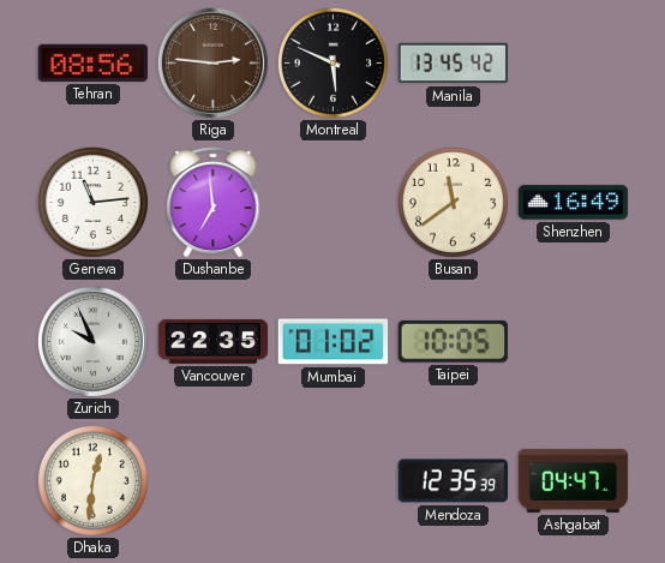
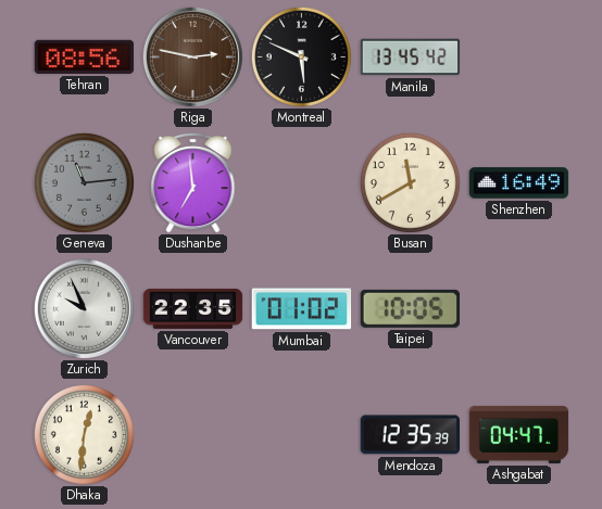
Riga: 2:46 -> 2:47 (192, 56)
Geneva dial: white -> grey (84, 182)
Busan: 11:39 -> 11:40 (410, 182)
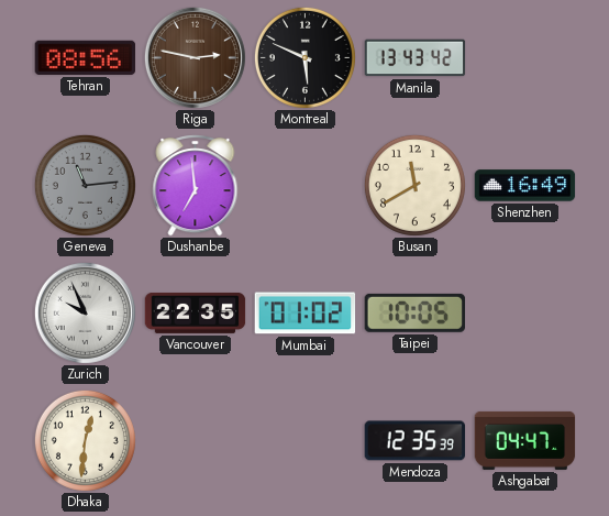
Manila: 13:45 -> 13:43 (416, 58)
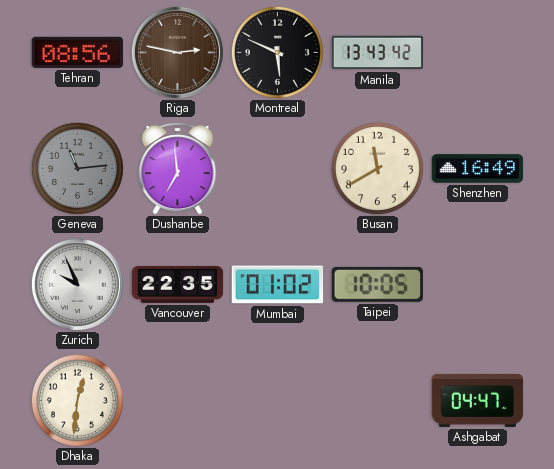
Mendoza: 12:35 -> none (416, 441)
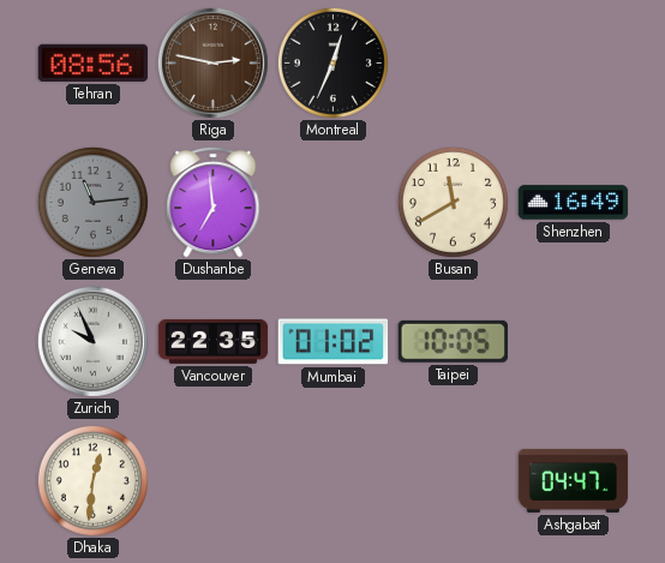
Montreal: 5:49 -> 12:34 (332, 62)
Manila: 13:43 -> none (378, 53)
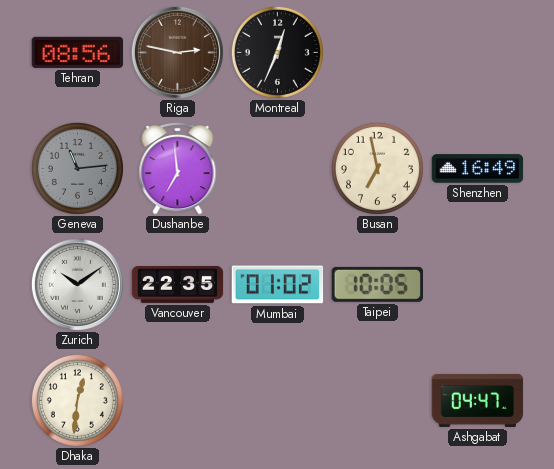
Busan: 11:40 -> 6:58 (377, 168)
Zurich: 9:56 -> 10:09 (77, 284)
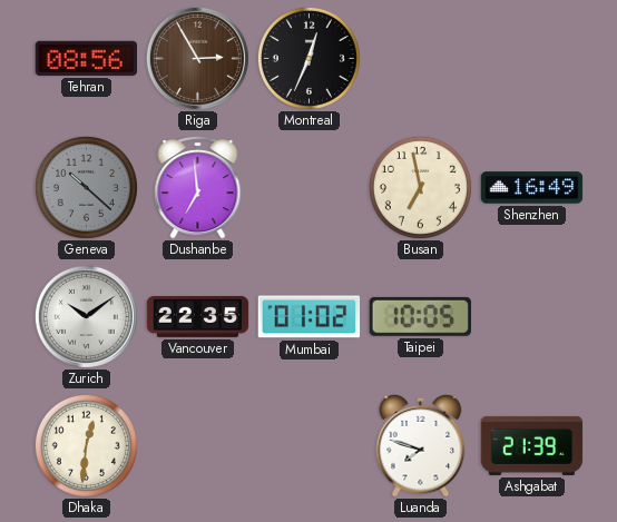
Riga: 2:47 -> 2:55 (197, 58)
Geneva: 11:14 -> 10:22 (86, 187)
Luanda: none -> 7:48 (421, 445)
Ashgabat: 04:47 -> 21:39 (532, 445)
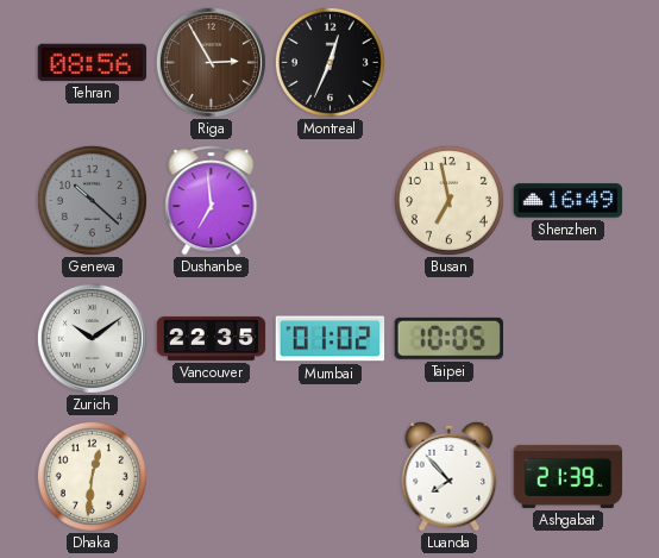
Luanda: 7:48 -> 7:53 (450, 476)
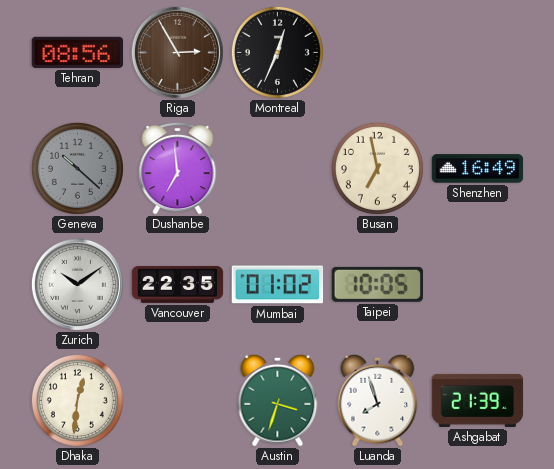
Austin: none -> 3:33 (278, 400)
Luanda: 7:53 -> 7:57 (378, 400)
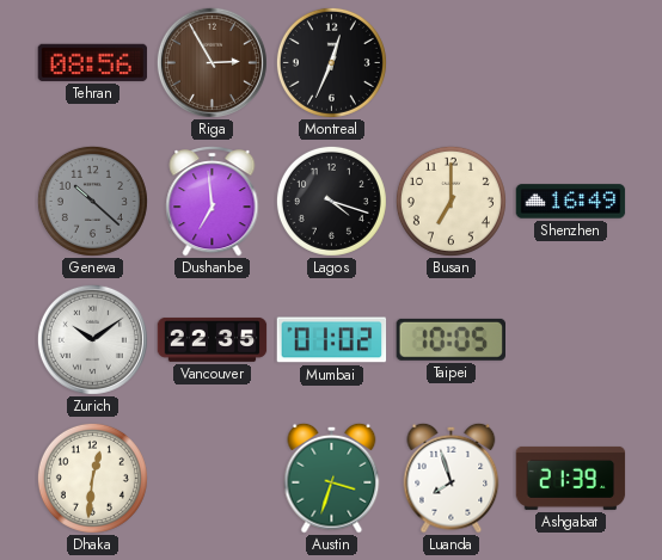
Lagos: none -> 4:18 (331, 201)
Busan: 6:58 -> 7:00 (450, 201)
